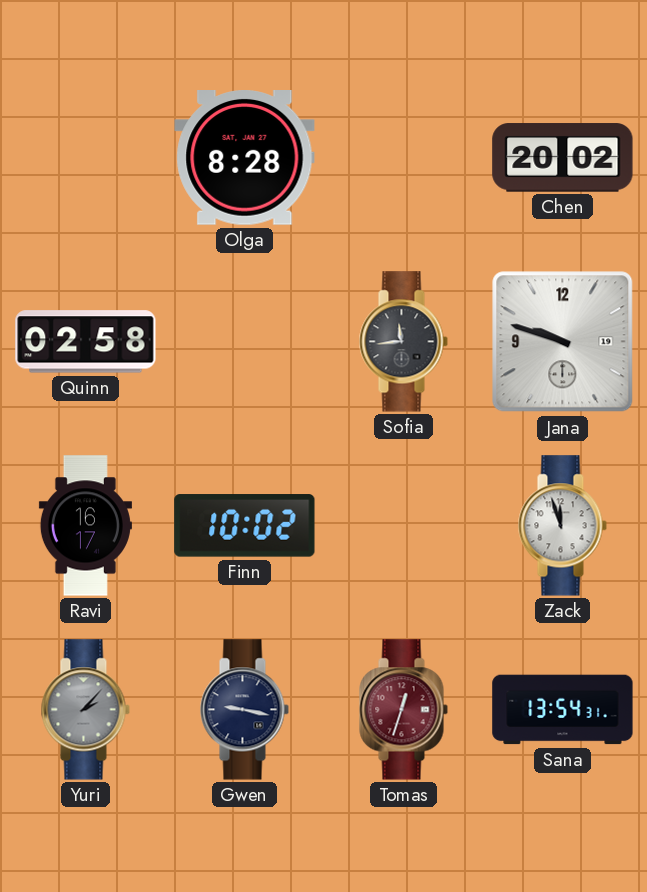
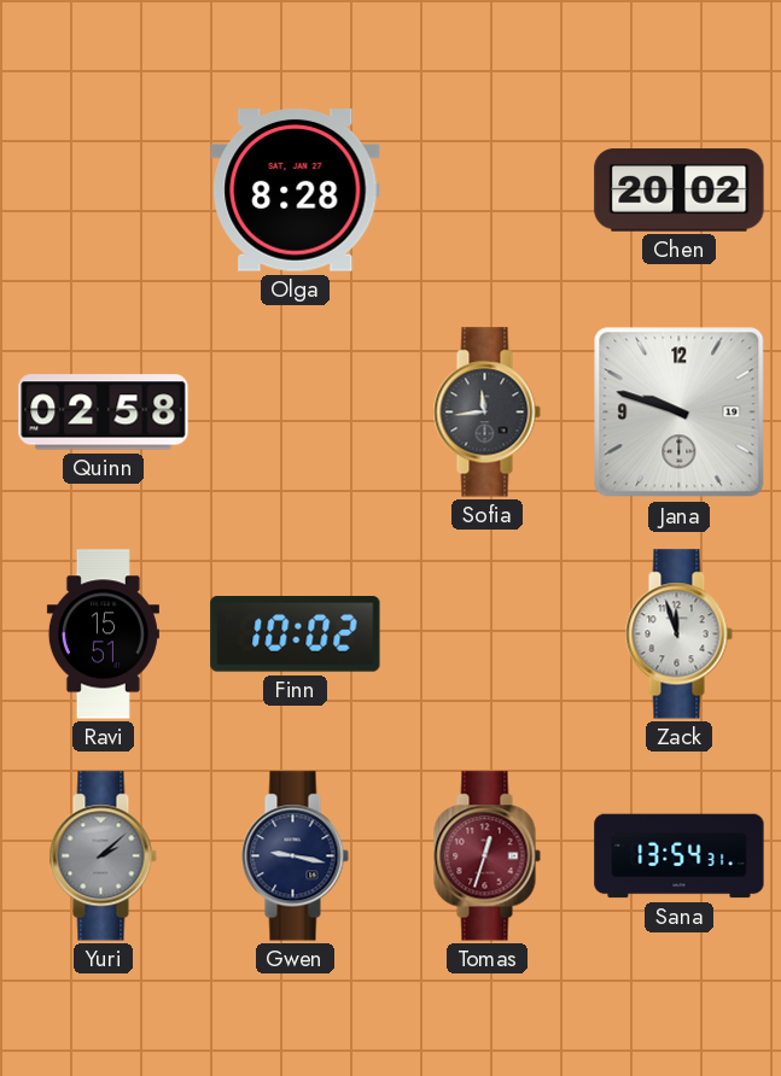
Ravi: 16:17 -> 15:51 (103, 635)
Yuri: 2:07 -> 2:08 (103, 856)
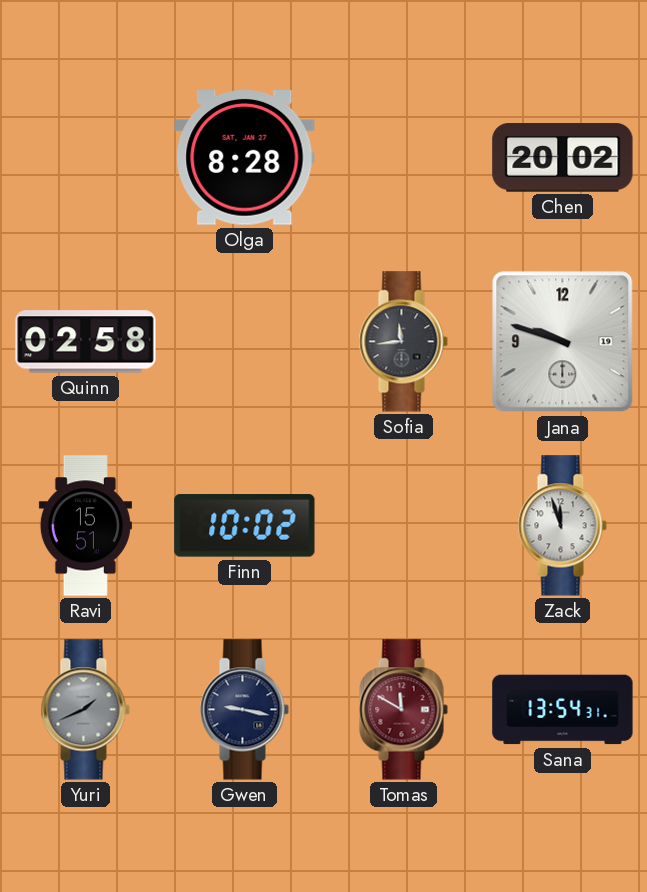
Yuri: 2:08 -> 1:41 (85, 710)
Tomas: 12:33 -> 11:50 (403, 710)
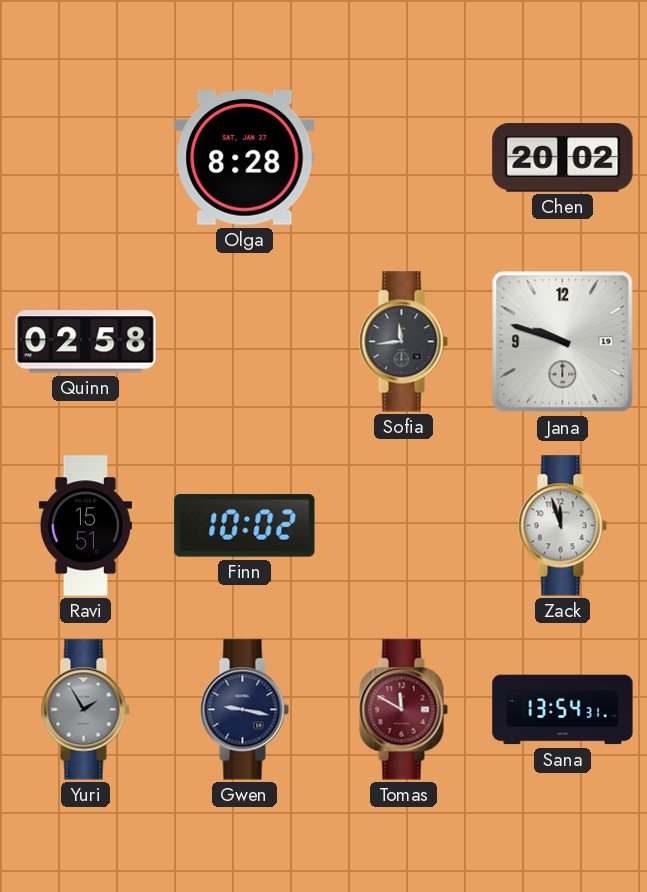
Yuri: 1:41 -> 1:55 (85, 710)
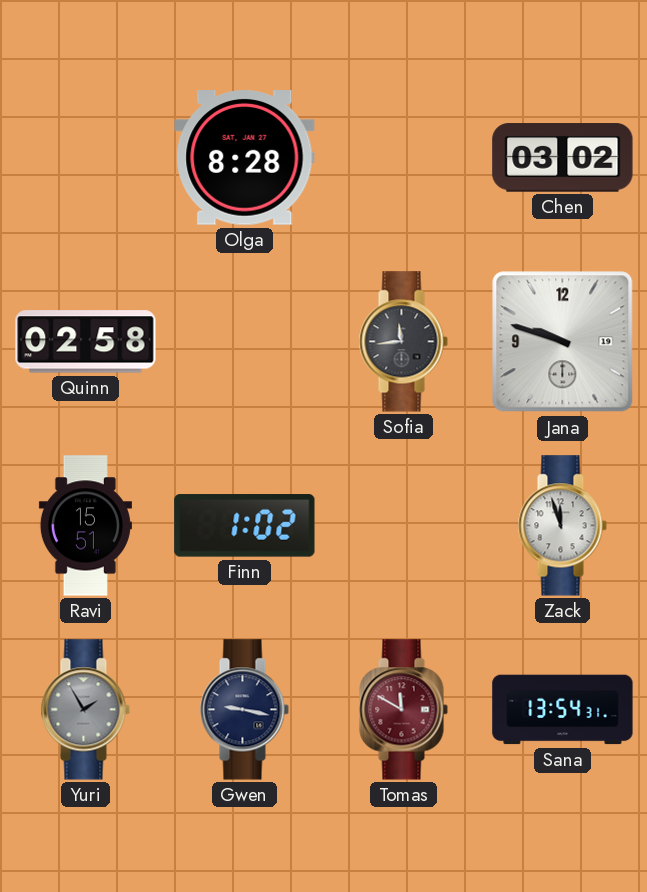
Chen: 20:02 -> 03:02 (563, 158)
Finn: 10:02 -> 1:02 (245, 526)
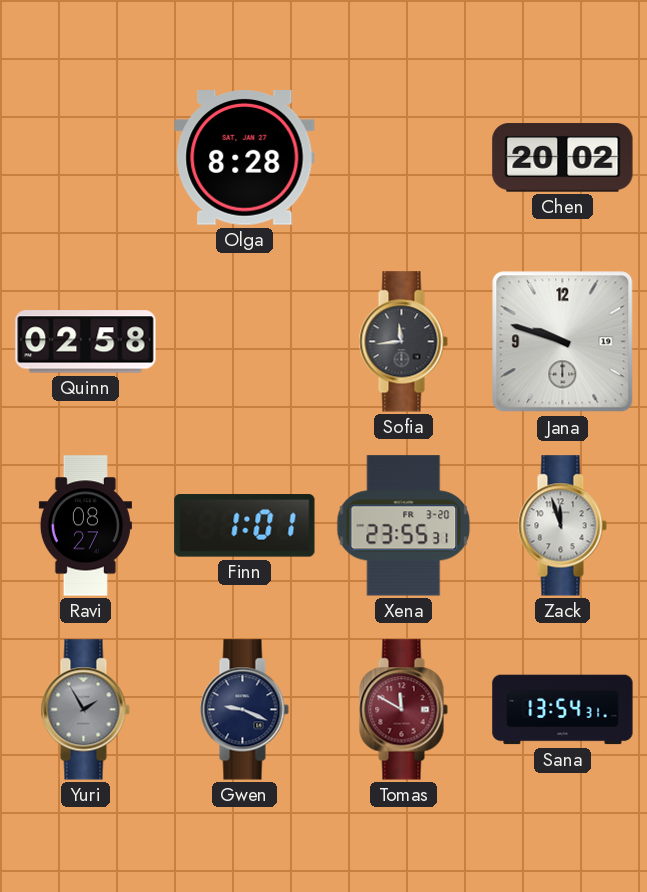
Chen: 03:02 -> 20:02 (563, 158)
Ravi: 15:51 -> 08:27 (85, 526)
Finn: 1:02 -> 1:01 (245, 526)
Xena: none -> 23:55 (404, 526)
Gwen: 9:17 -> 9:19 (244, 710)
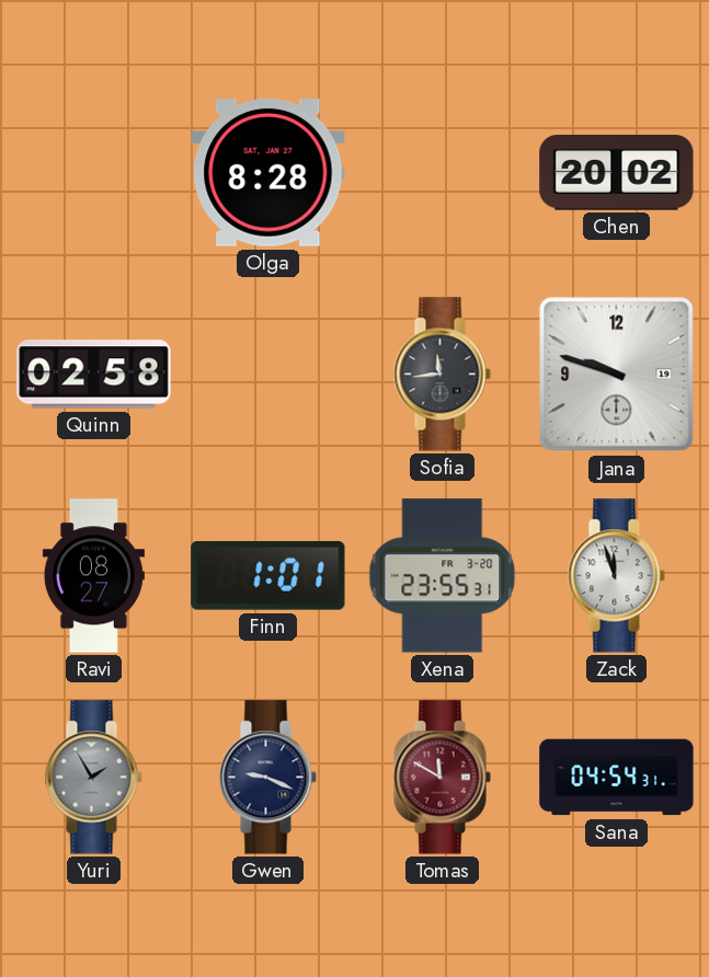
Sana: 13:54 -> 04:54 (617, 778)
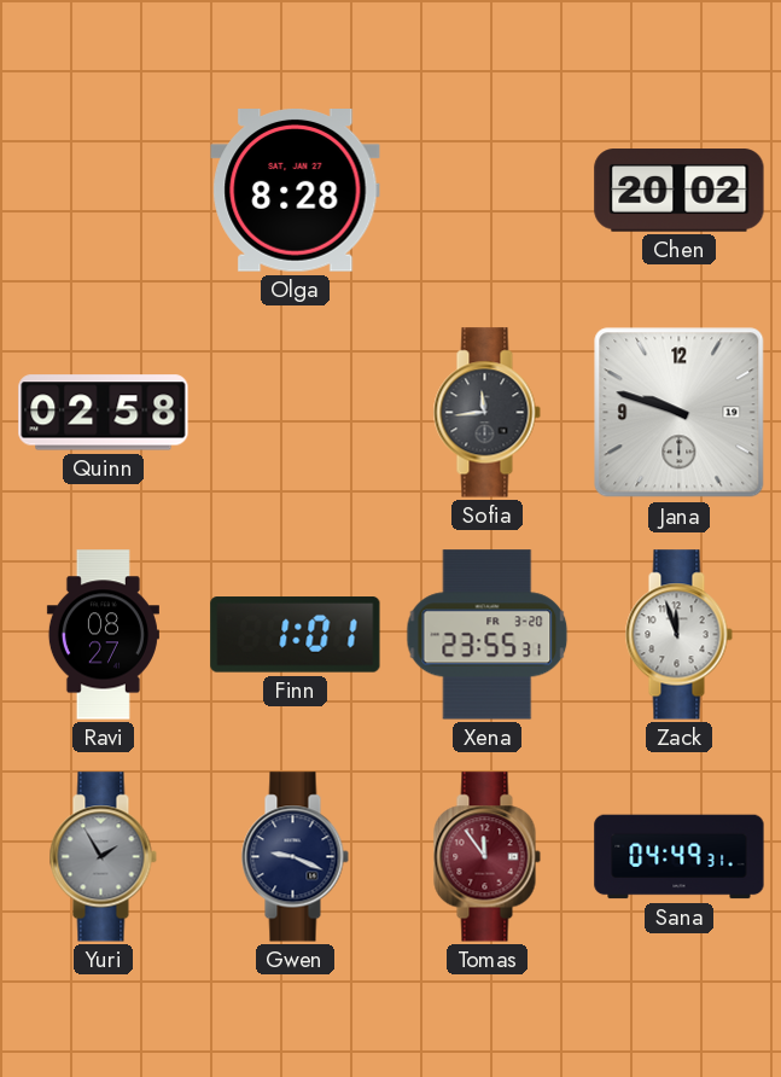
Tomas: 11:50 -> 11:54 (486, 857)
Sana: 04:54 -> 04:49 (680, 857)
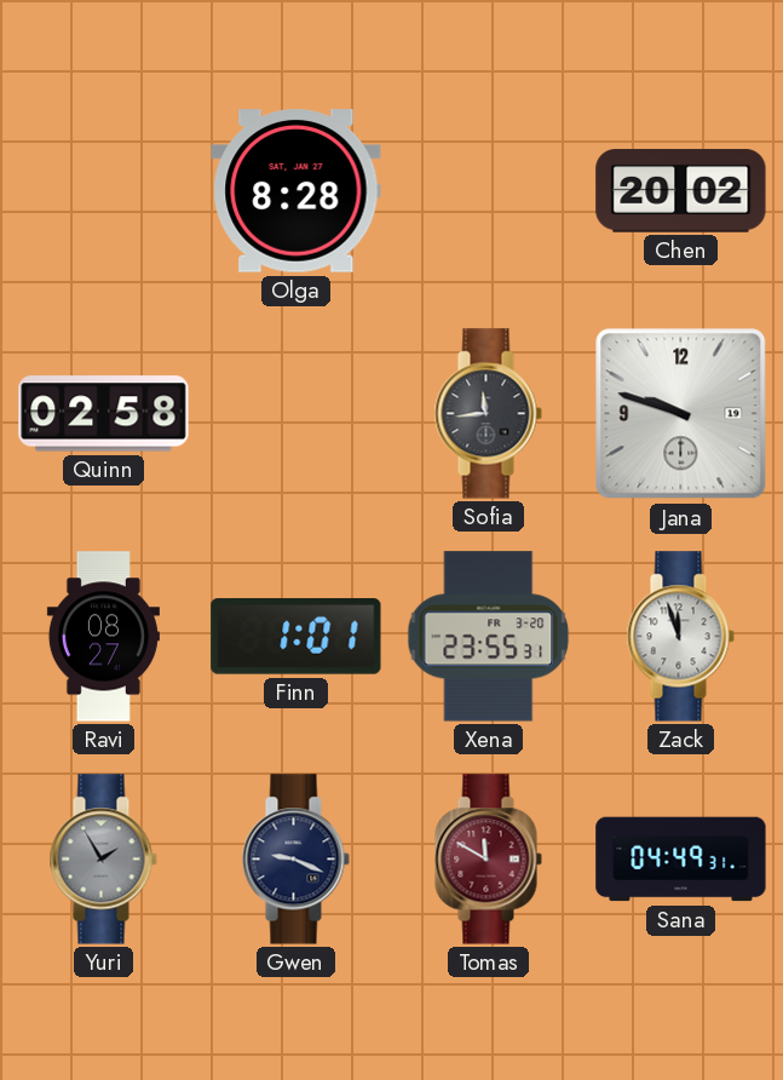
Tomas: 11:54 -> 11:50 (488, 860)
